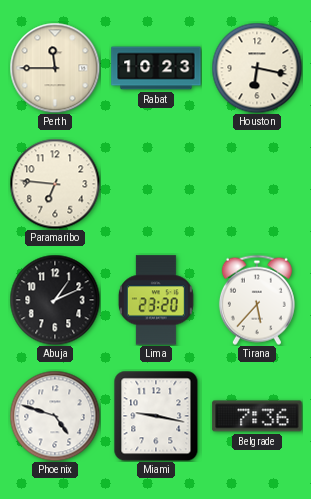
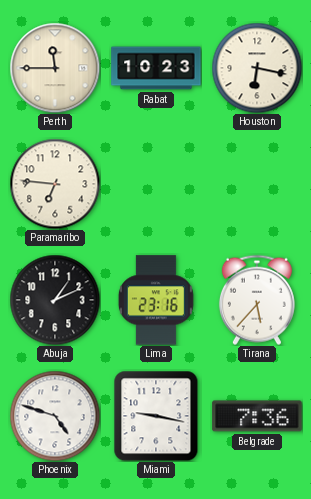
Lima: 23:20 -> 23:16 (156, 300)
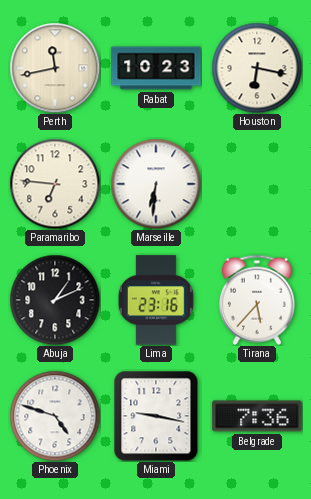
Perth: 11:45 -> 11:43 (55, 68)
Marseille: none -> 6:31 (156, 184)
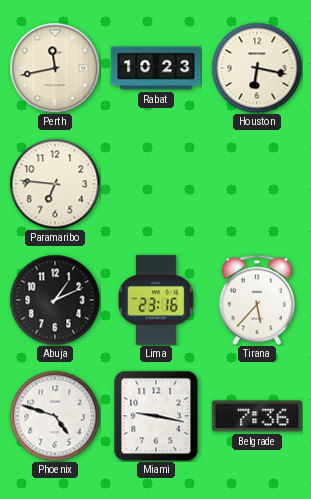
Marseille: 6:31 -> none (156, 184)
